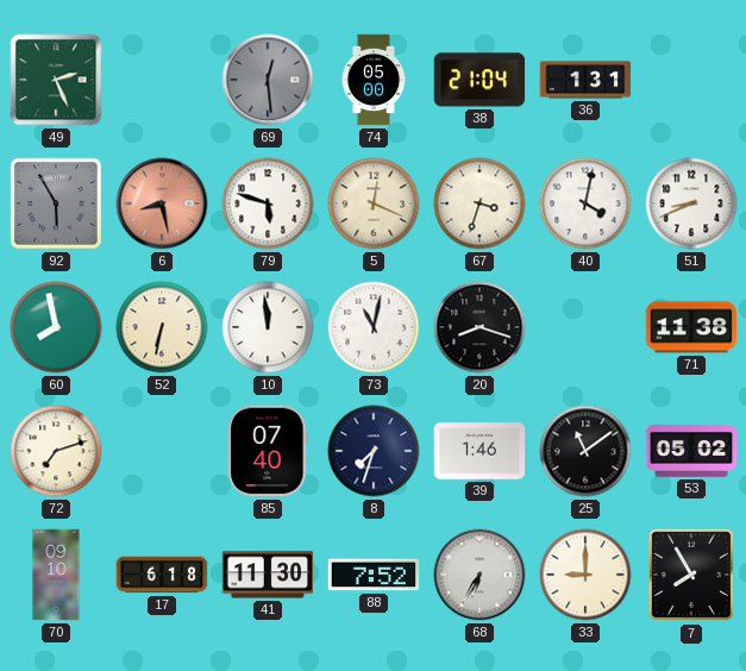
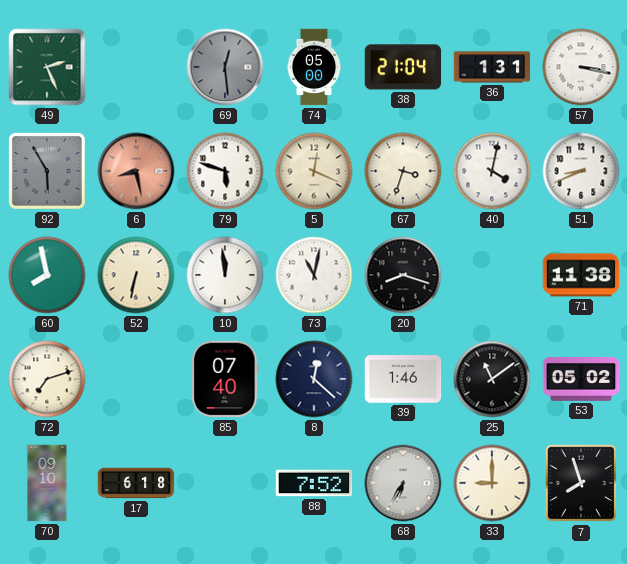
57: none -> 3:17 (581, 67)
8: 7:33 -> 12:22 (314, 379)
41: 11:30 -> none (268, 575)
7: 7:55 -> 7:57 (581, 483)
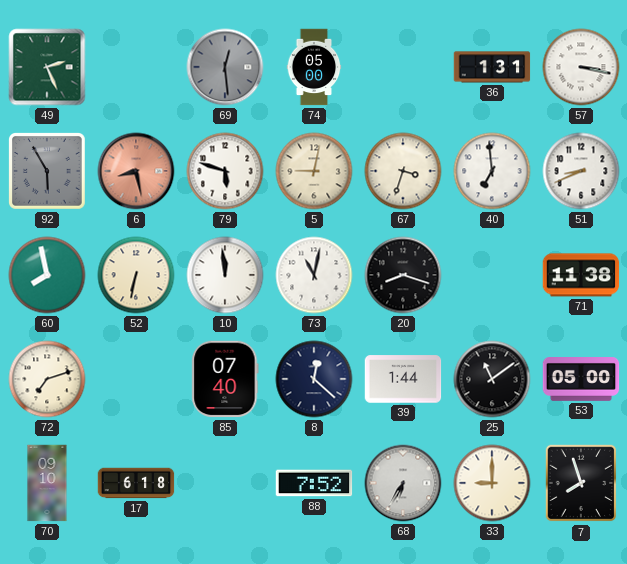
38: 21:04 -> none (403, 67)
5: 12:19 -> 9:02 (314, 171)
40: 4:02 -> 6:59 (492, 171)
39: 1:46 -> 1:44 (403, 379)
53: 05:02 -> 05:00 (581, 380)
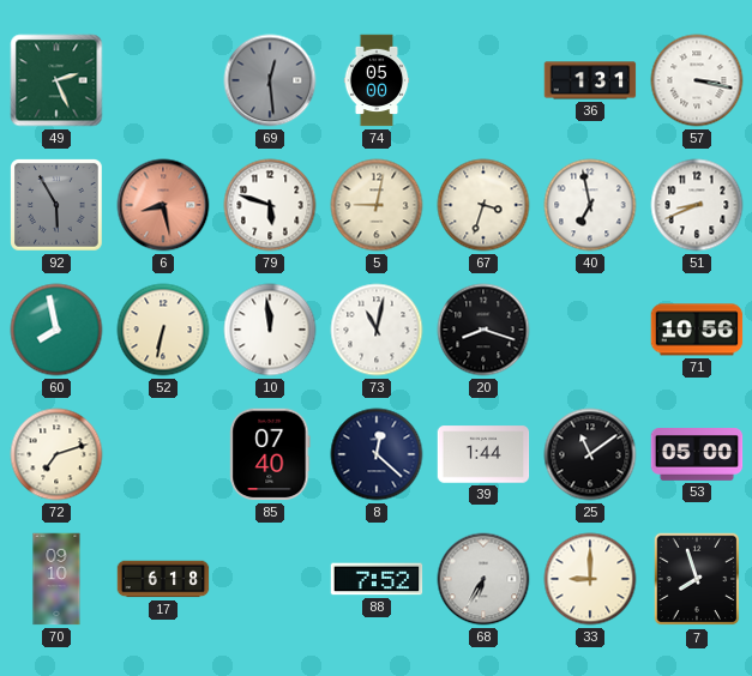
40: 6:59 -> 6:58 (590, 205)
71: 11:38 -> 10:56 (697, 330)
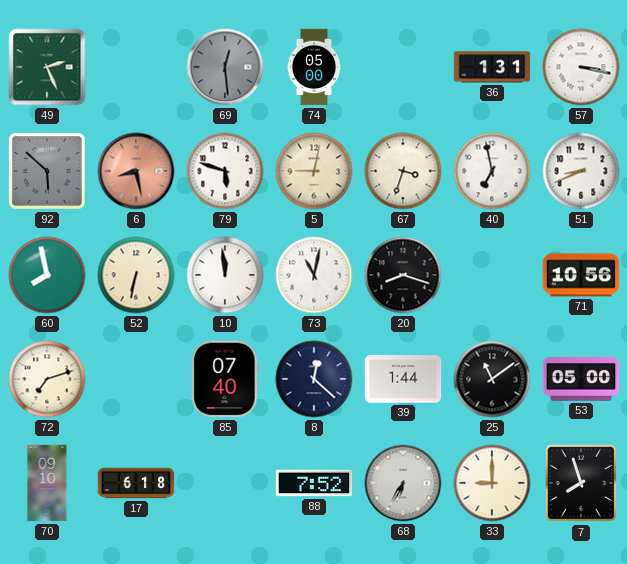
92: 5:55 -> 5:52 (48, 172)
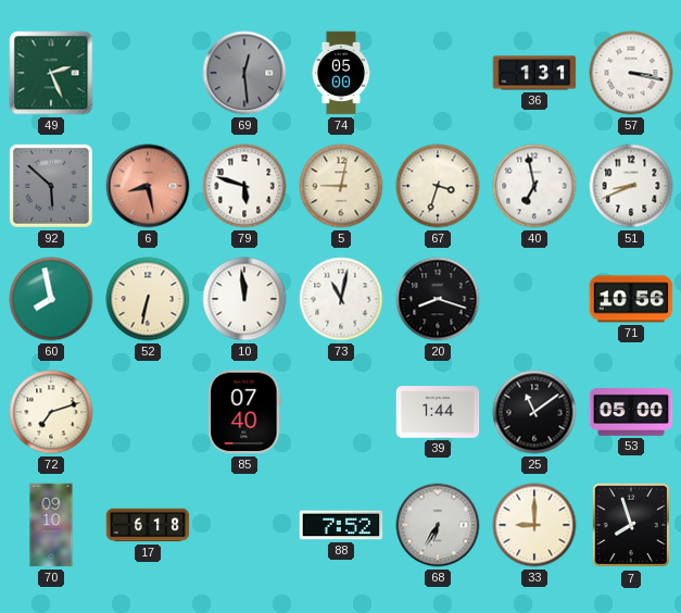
8: 12:22 -> none (314, 379)
